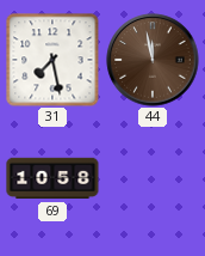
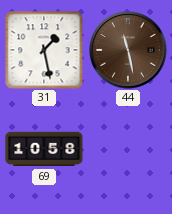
31: 7:28 -> 1:28 (44, 50)
44: 11:58 -> 11:28 (128, 50)
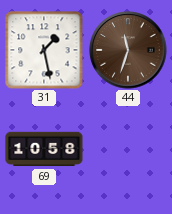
44: 11:28 -> 11:33 (128, 50)
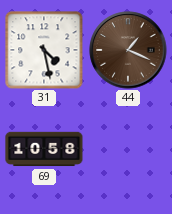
31: 1:28 -> 4:28 (44, 50)
44: 11:33 -> 1:19 (128, 50)
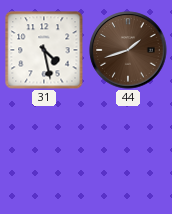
44: 1:19 -> 1:42 (128, 50)
69: 10:58 -> none (44, 149)
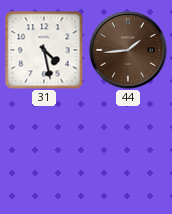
44: 1:42 -> 1:44 (128, 50)
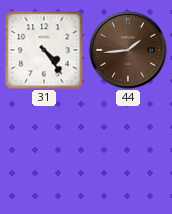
31: 4:28 -> 4:24 (44, 50)
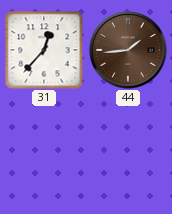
31: 4:24 -> 12:37 (44, 50)
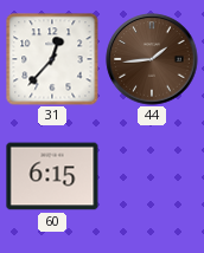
60: none -> 6:15 (52, 176)
